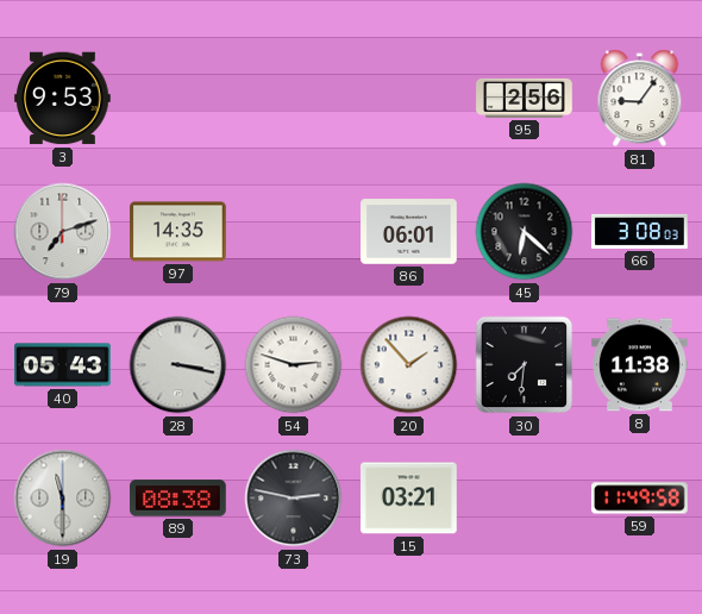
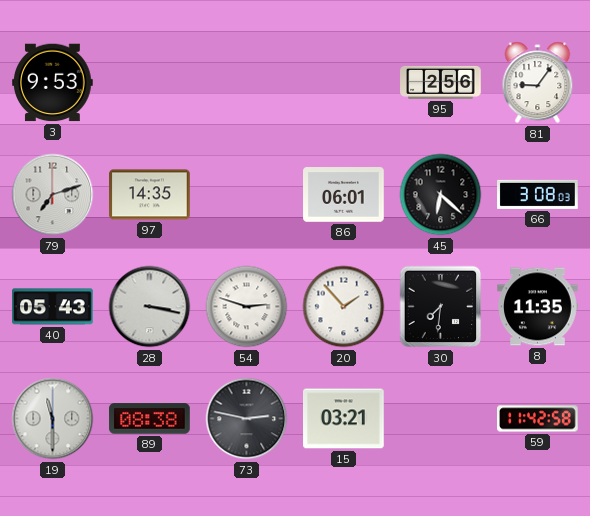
8: 11:38 -> 11:35 (538, 307)
59: 11:49 -> 11:42 (538, 419)
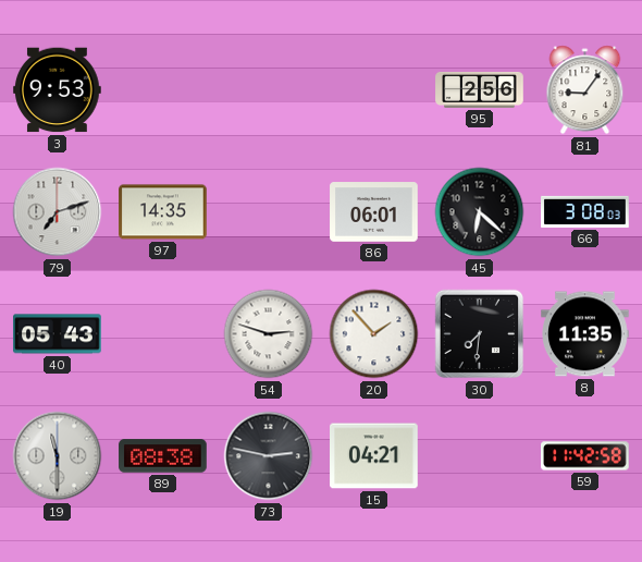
28: 3:17 -> none (150, 307)
15: 03:21 -> 04:21 (374, 456)
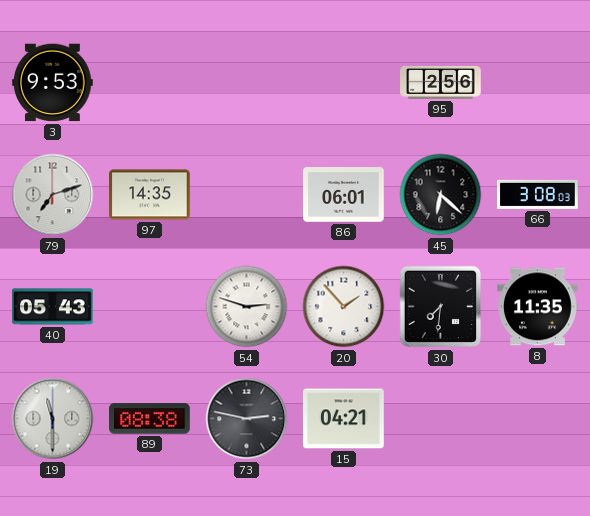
81: 9:06 -> none (585, 90)
59: 11:42 -> none (585, 456)
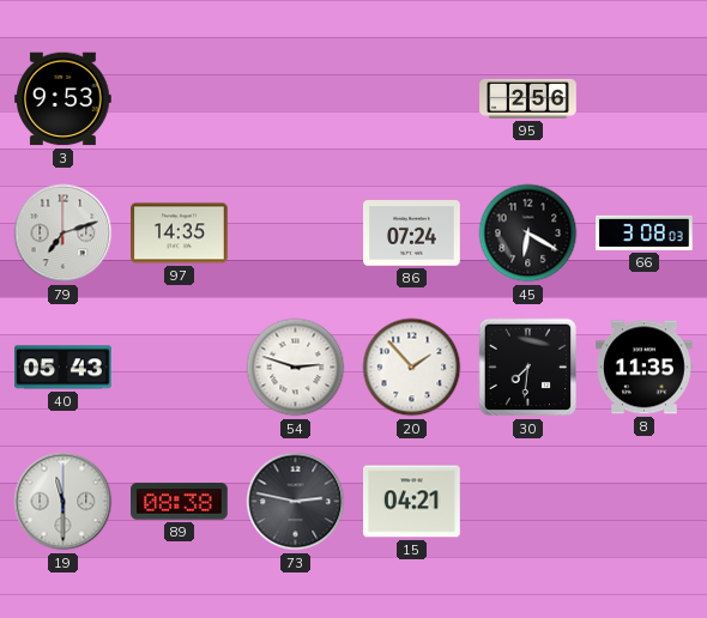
86: 06:01 -> 07:24 (412, 234)
45: 6:22 -> 6:20 (528, 234)
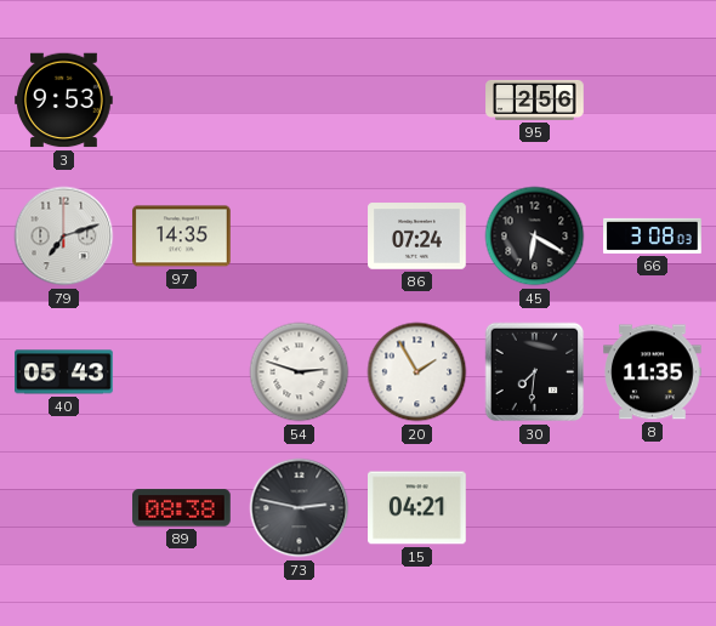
20: 1:53 -> 1:55 (417, 372)
19: 11:30 -> none (64, 502)
